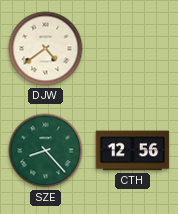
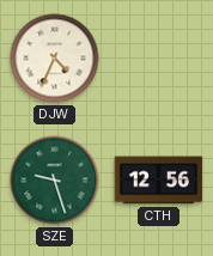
DJW: 4:39 -> 4:34 (55, 59)
SZE: 8:23 -> 9:27 (55, 181)
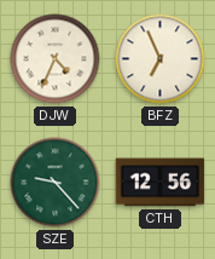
BFZ: none -> 6:56 (161, 59)
SZE: 9:27 -> 9:23 (56, 183)
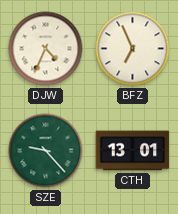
CTH: 12:56 -> 13:01 (133, 151)
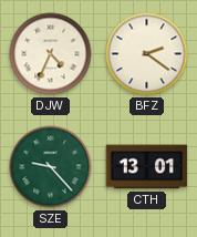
BFZ: 6:56 -> 2:21 (147, 54)
